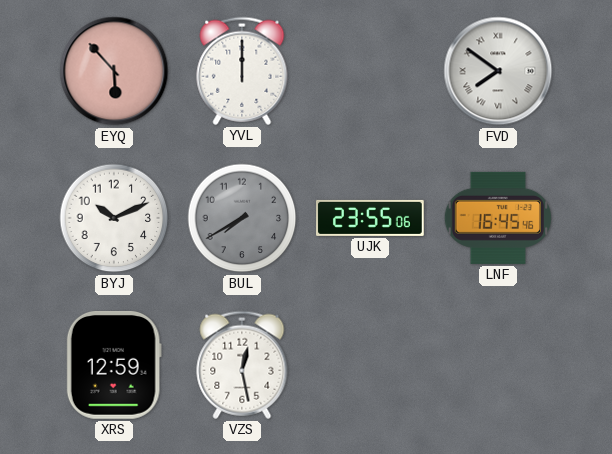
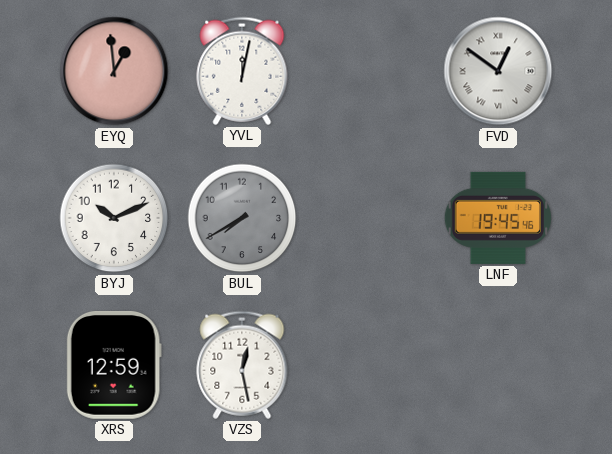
EYQ: 5:53 -> 12:59 (114, 71)
YVL: 12:00 -> 12:02 (242, 71)
FVD: 7:51 -> 12:51 (498, 71)
UJK: 23:55 -> none (371, 218)
LNF: 16:45 -> 19:45 (497, 218)
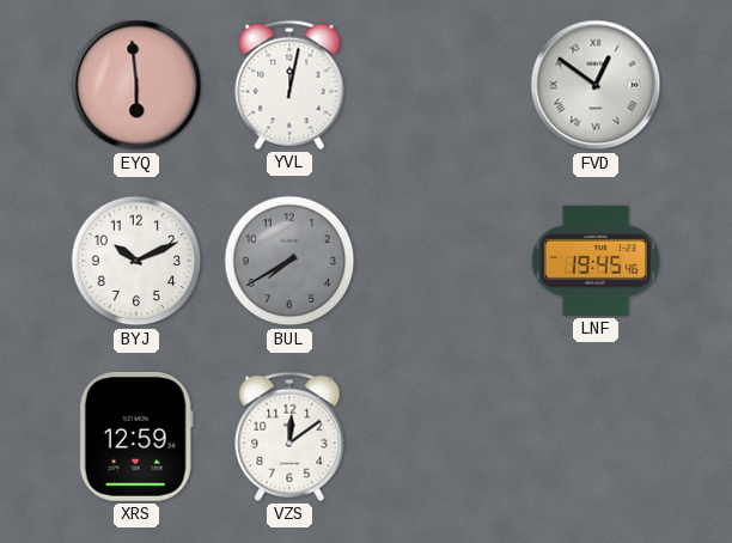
EYQ: 12:59 -> 5:59 (136, 85)
VZS: 12:28 -> 12:09 (289, 437)
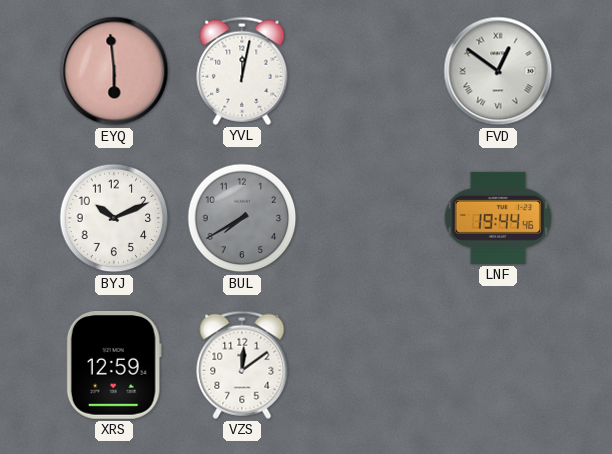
LNF: 19:45 -> 19:44 (497, 218)
